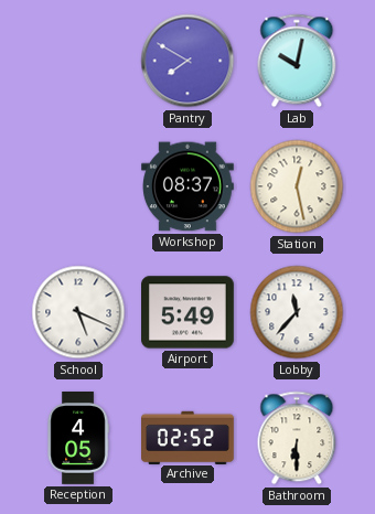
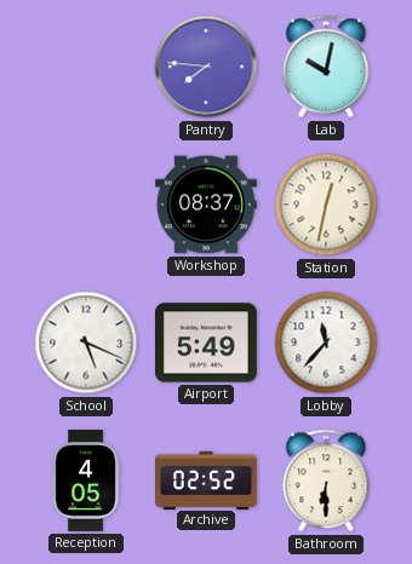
Pantry: 7:50 -> 7:46 (206, 67)
Station: 12:28 -> 12:32 (326, 205)
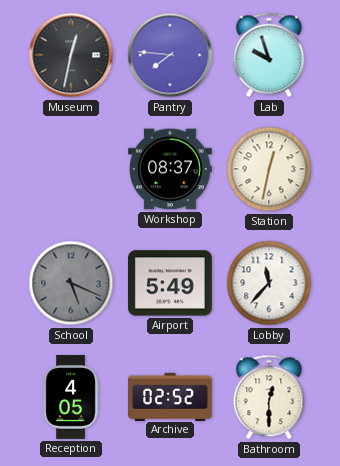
Museum: none -> 12:32 (71, 55)
Lab: 10:02 -> 9:57 (269, 55)
School dial: white -> grey (71, 283)
Bathroom: 6:30 -> 12:30 (269, 397)
